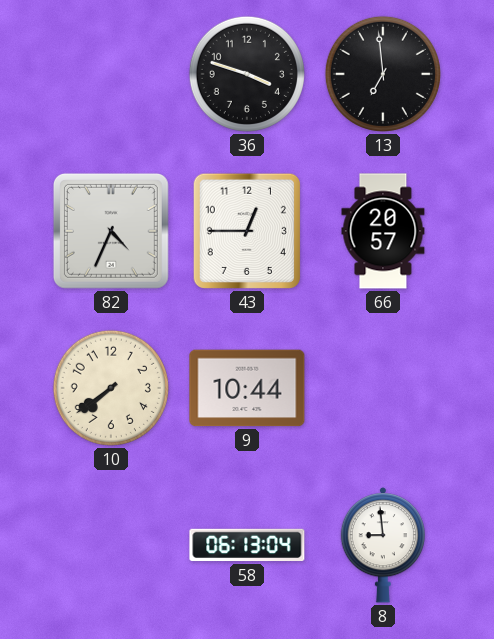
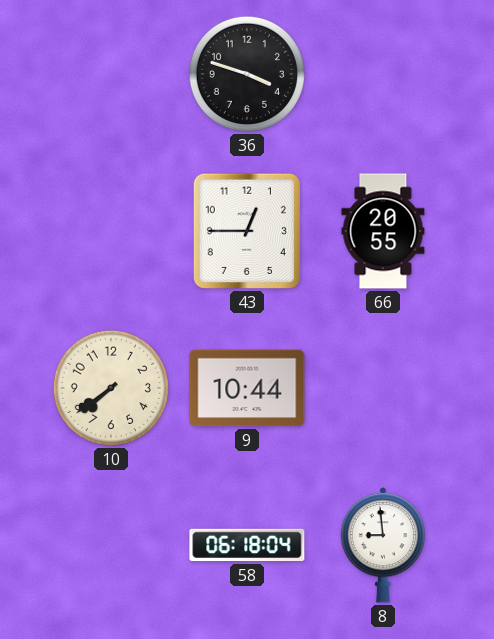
13: 6:59 -> none (383, 74)
82: 4:34 -> none (111, 231)
66: 20:57 -> 20:55 (383, 231)
58: 06:13 -> 06:18 (247, 545)
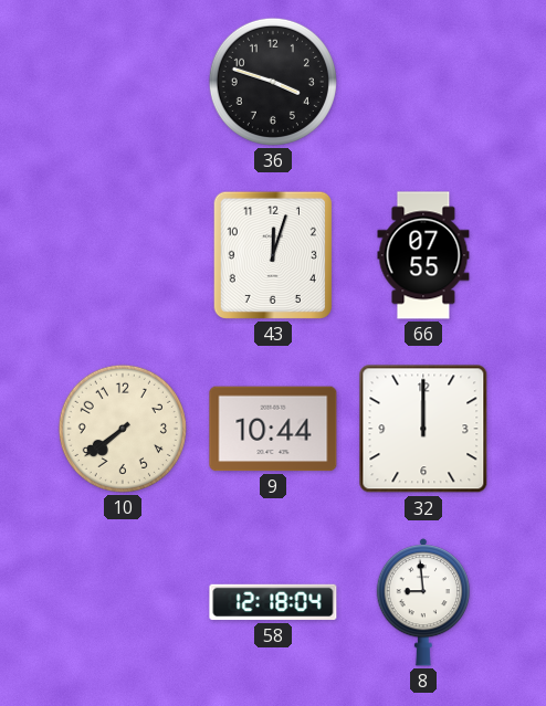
43: 12:45 -> 12:03 (273, 255)
66: 20:55 -> 07:55 (423, 255)
32: none -> 12:00 (423, 429)
58: 06:18 -> 12:18 (273, 602)
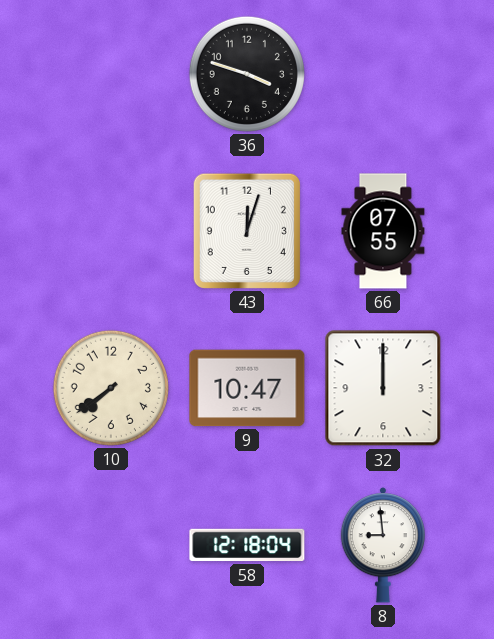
9: 10:44 -> 10:47 (247, 388)
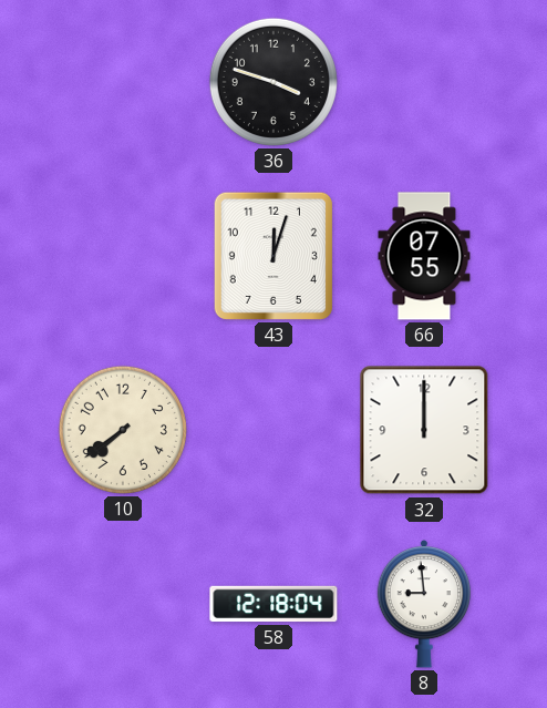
9: 10:47 -> none (247, 388)
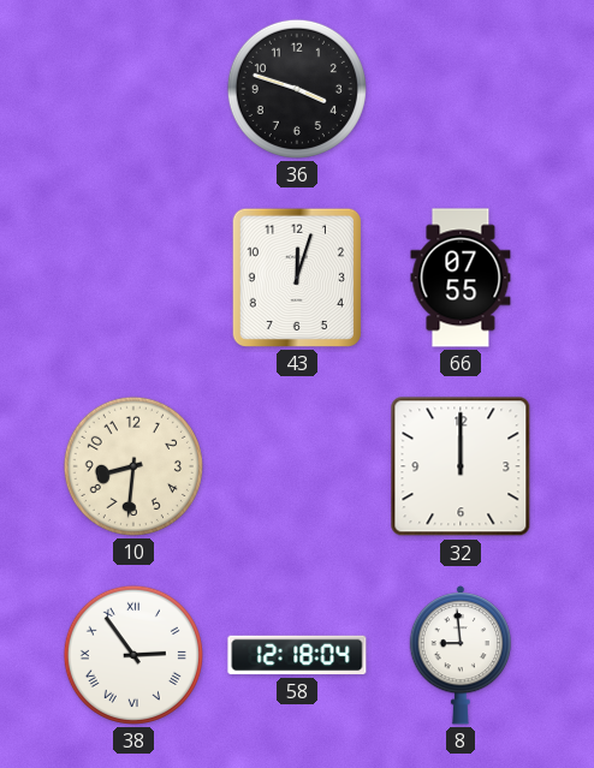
10: 7:39 -> 8:31 (133, 466)
38: none -> 2:54 (133, 655)
